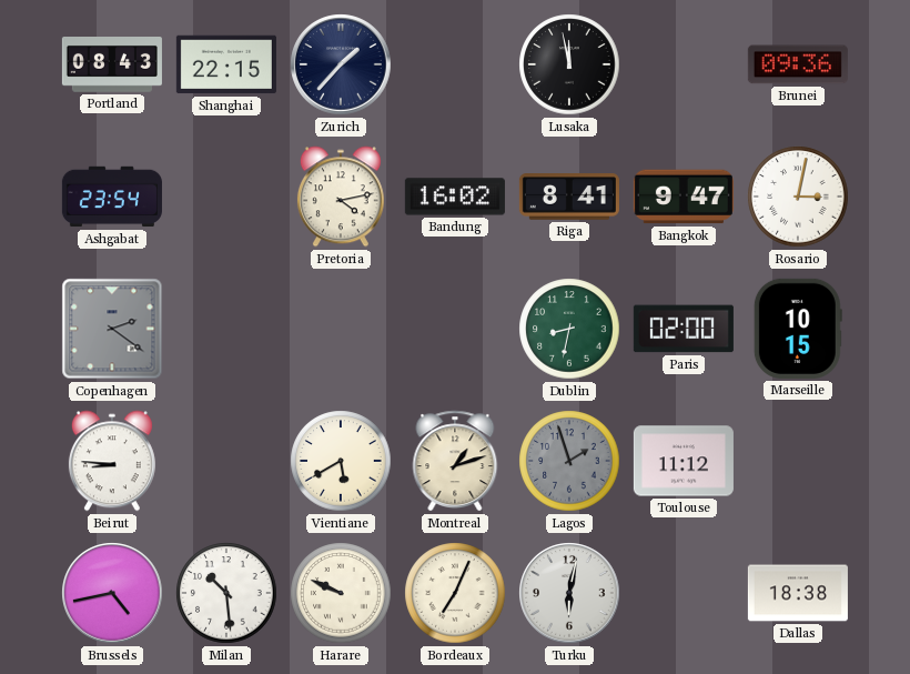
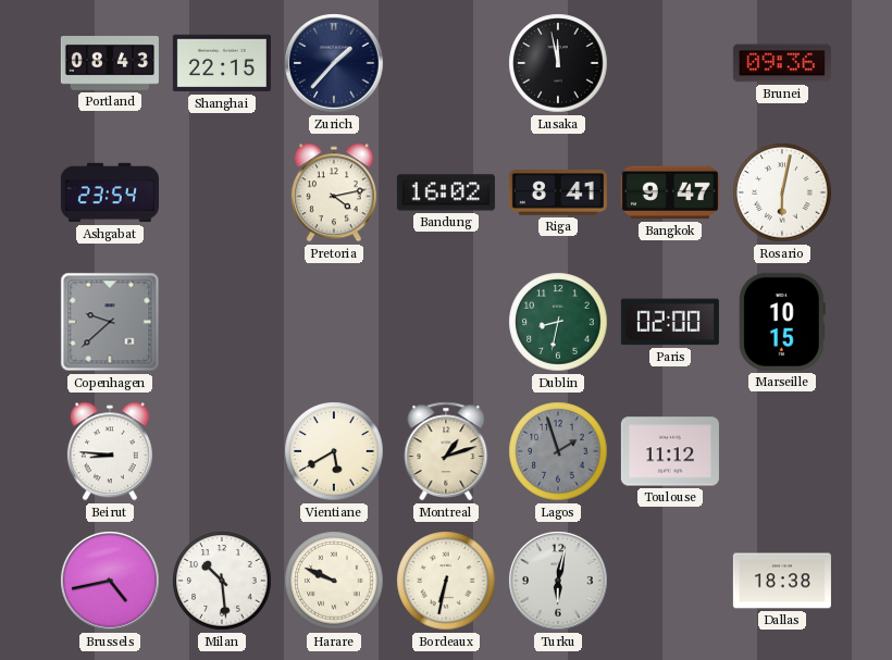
Rosario: 3:02 -> 6:02 (782, 192)
Copenhagen: 2:21 -> 9:38 (110, 322)
Bordeaux: 7:04 -> 6:32 (446, 581)
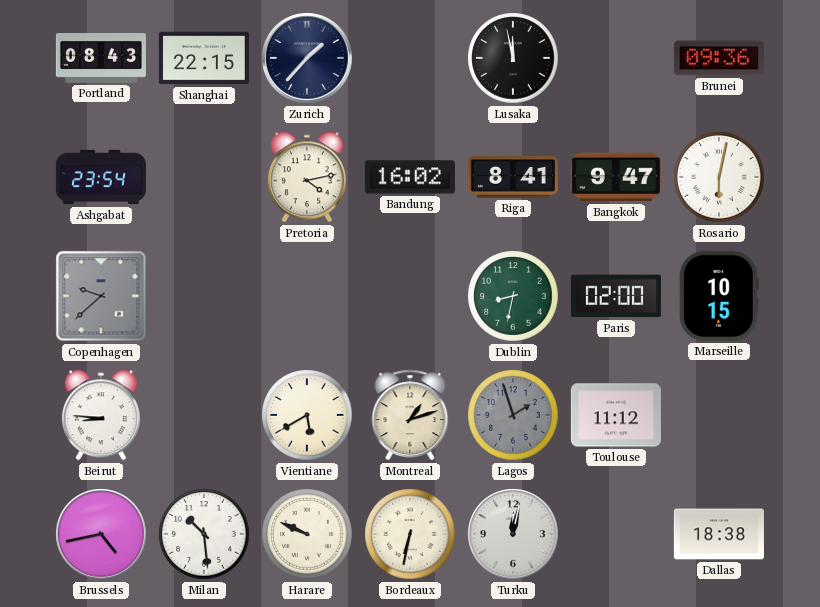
Turku: 6:02 -> 12:02 (513, 534)
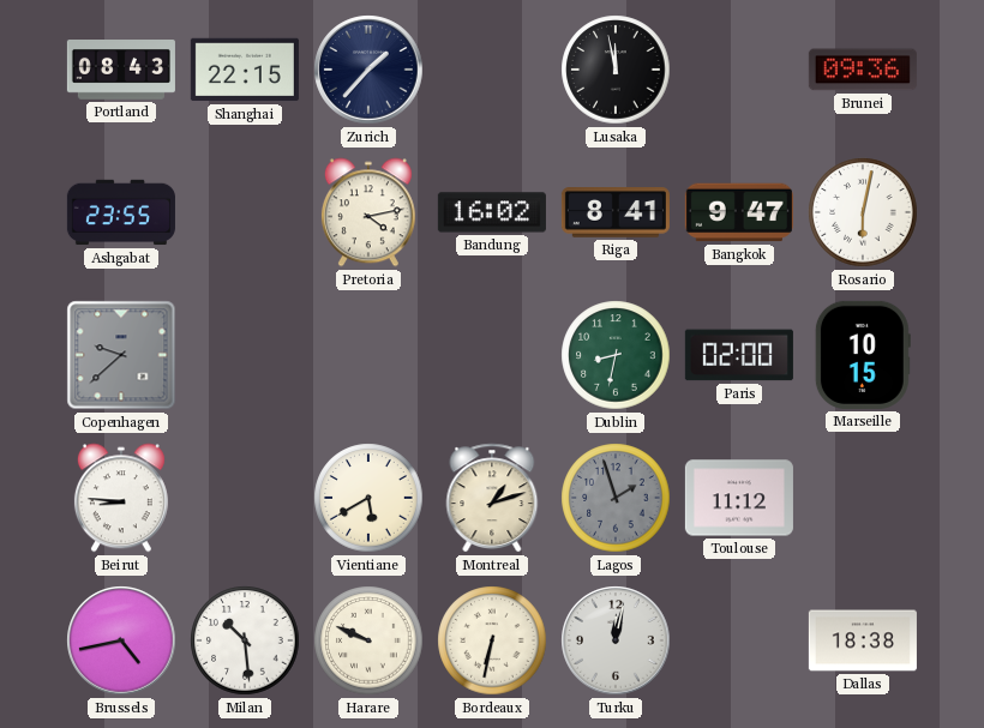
Ashgabat: 23:54 -> 23:55 (121, 212)
